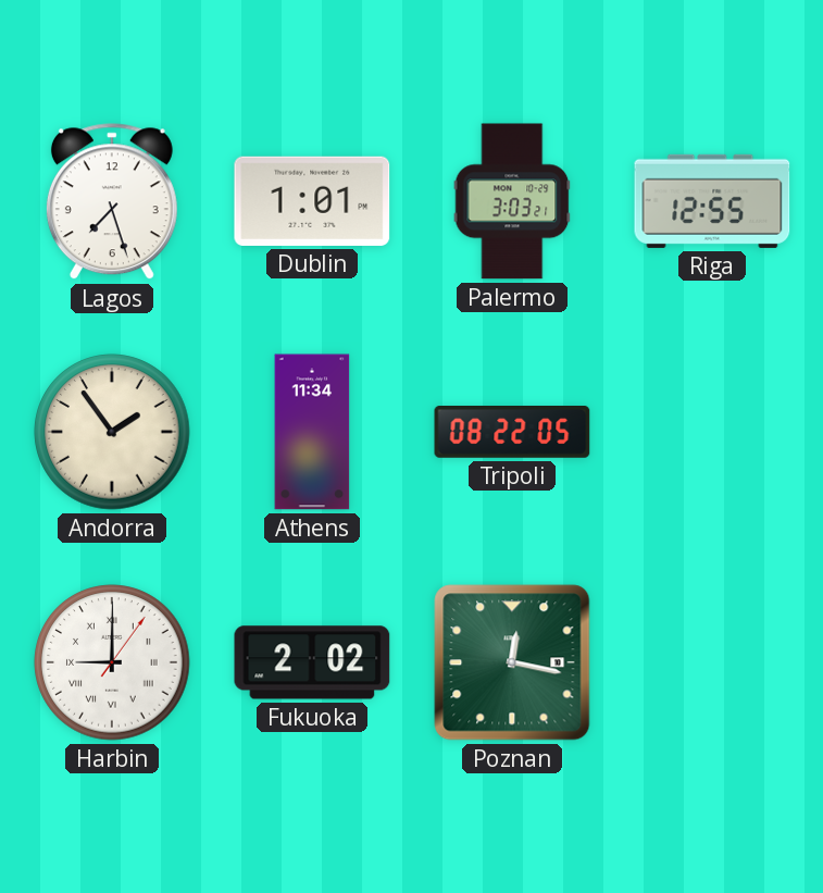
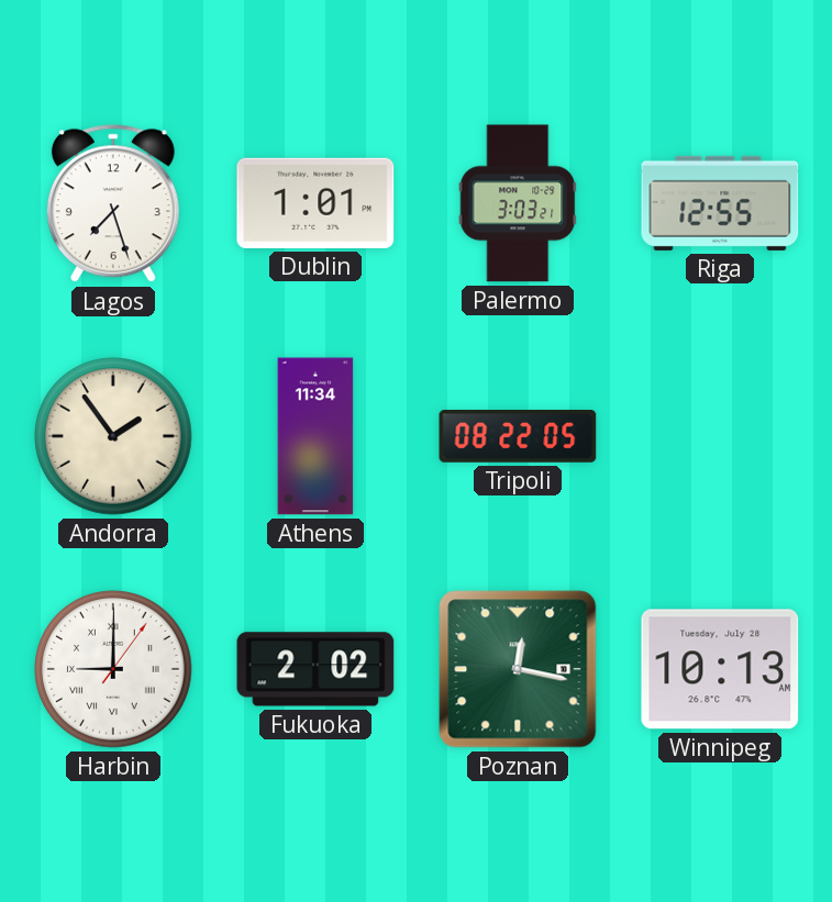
Winnipeg: none -> 10:13 (720, 669)
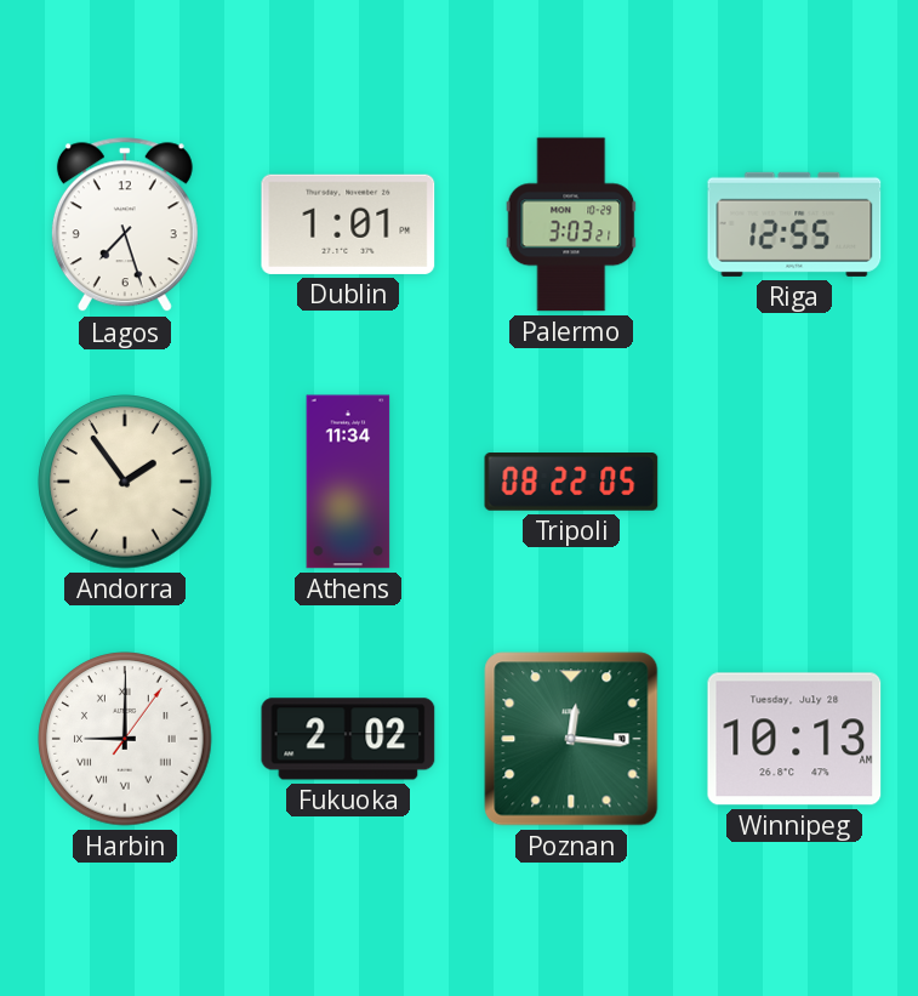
Poznan: 12:17 -> 12:16 (571, 739)
